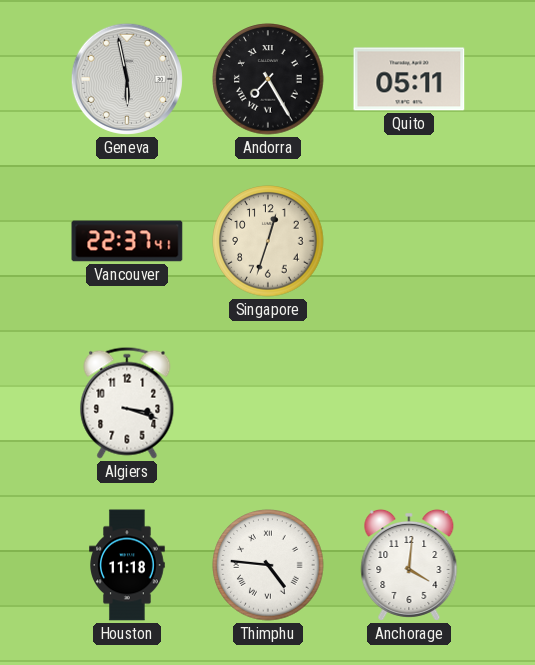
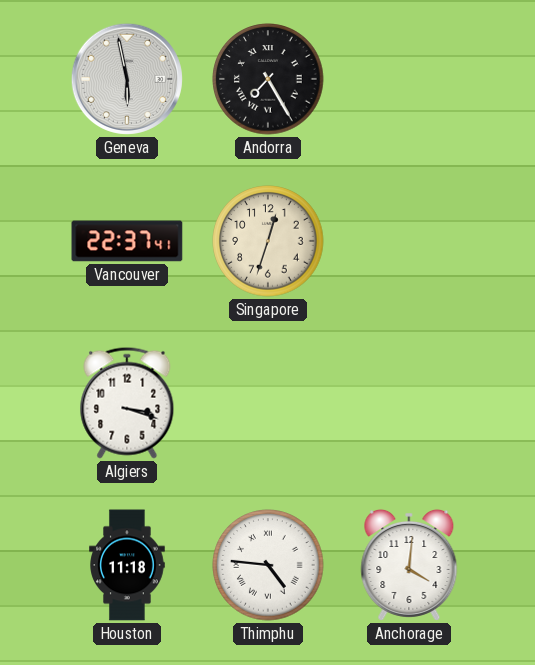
Quito: 05:11 -> none (409, 79)
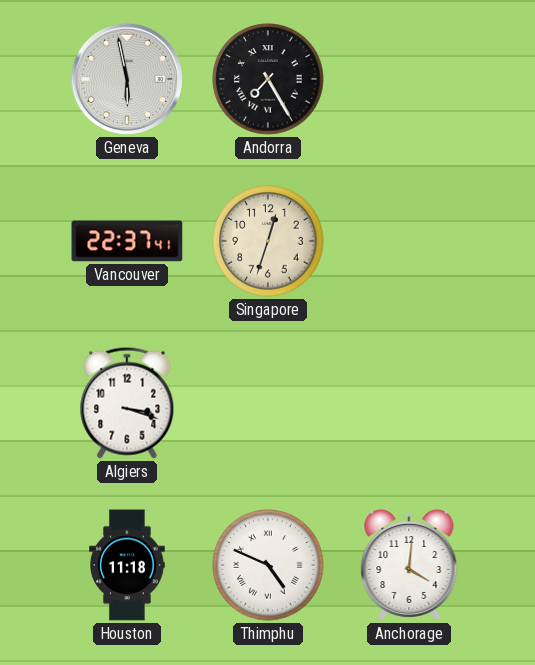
Thimphu: 4:46 -> 4:49 (268, 565)
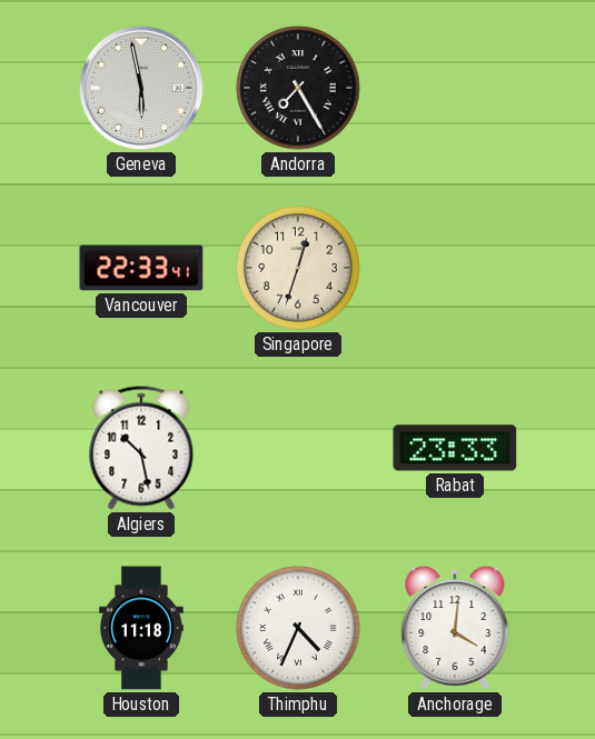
Vancouver: 22:37 -> 22:33 (141, 268)
Algiers: 3:18 -> 10:28 (141, 448)
Rabat: none -> 23:33 (455, 448)
Thimphu: 4:49 -> 4:34 (298, 628)
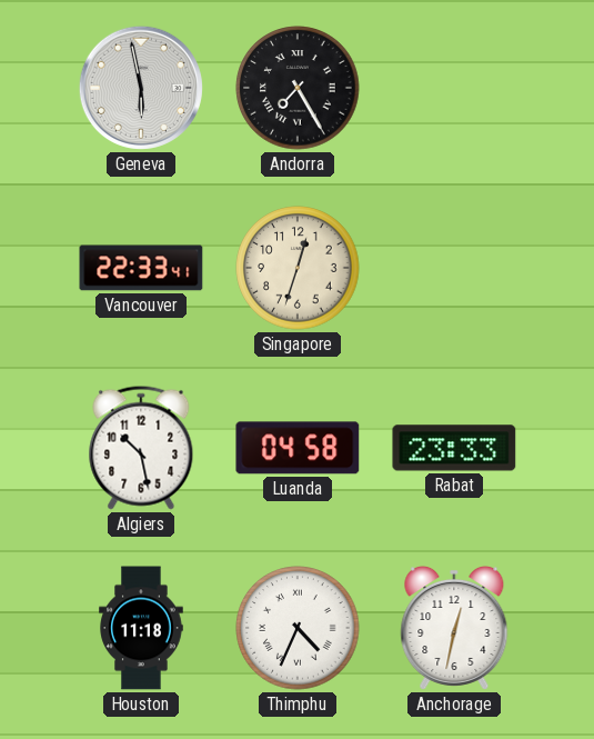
Luanda: none -> 04:58 (298, 448)
Anchorage: 4:01 -> 12:32 (454, 628)
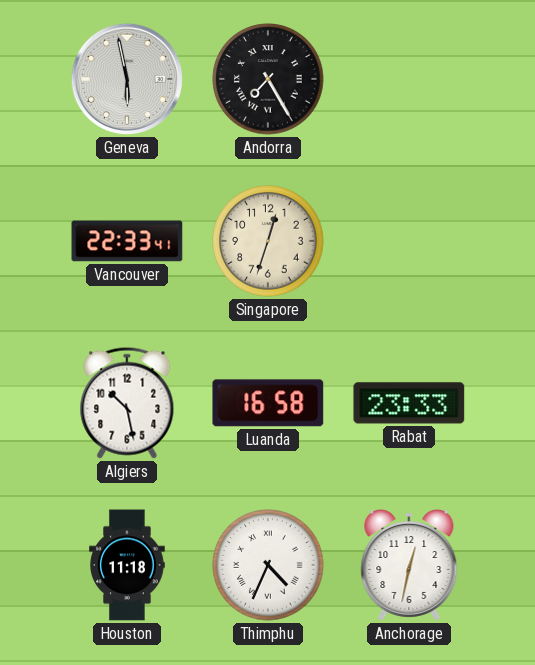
Luanda: 04:58 -> 16:58 (268, 403)
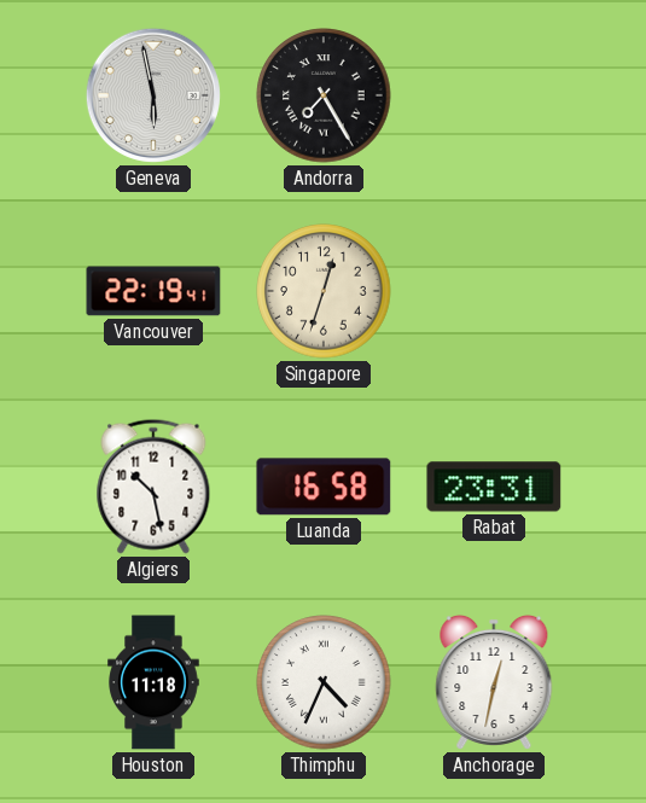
Vancouver: 22:33 -> 22:19 (153, 291)
Rabat: 23:33 -> 23:31 (494, 487)
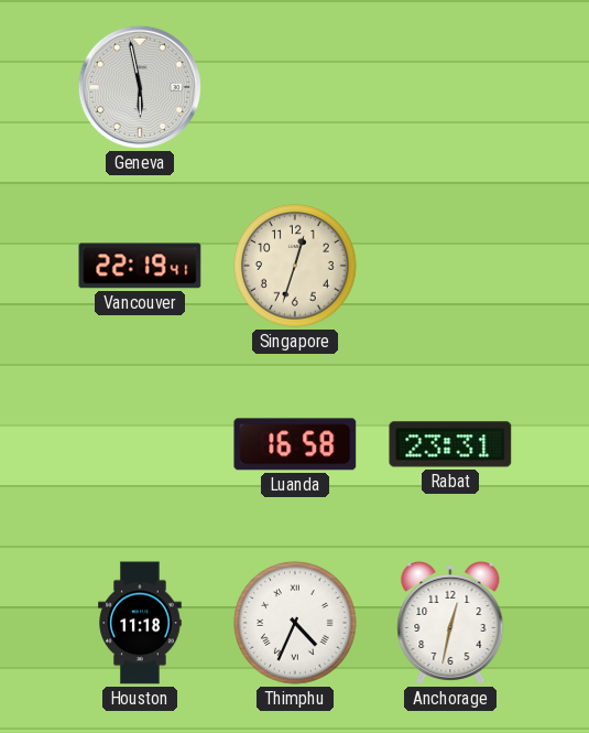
Andorra: 7:25 -> none (324, 95)
Algiers: 10:28 -> none (153, 487)
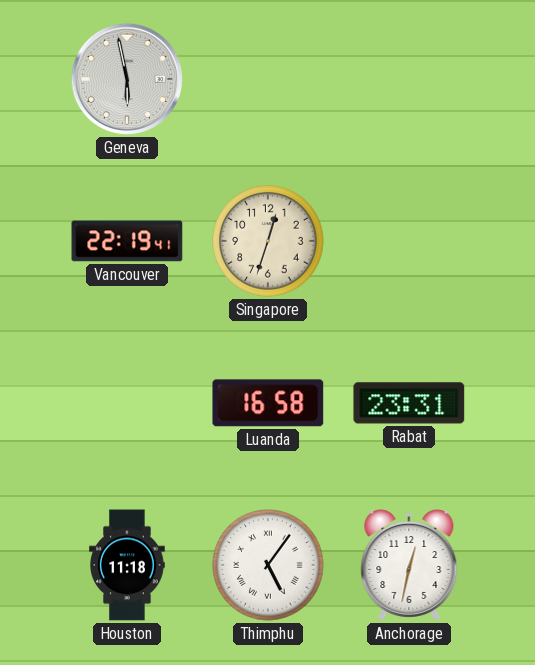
Thimphu: 4:34 -> 5:06 (268, 565)
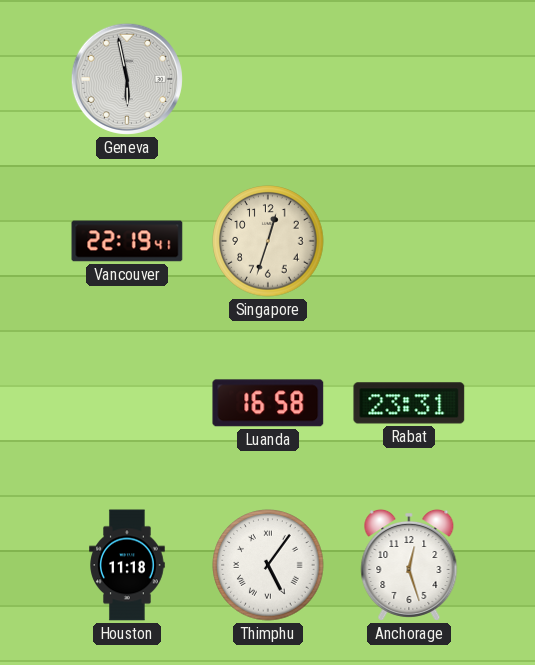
Anchorage: 12:32 -> 12:27 (409, 565)
